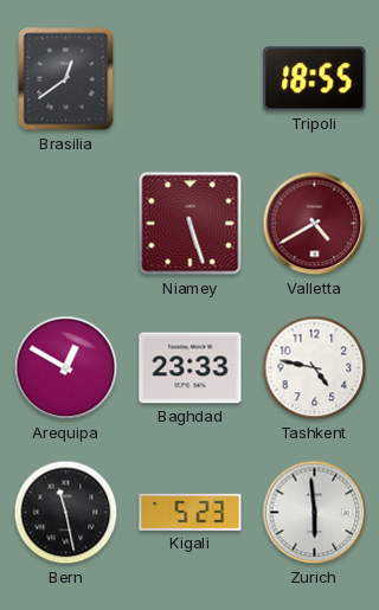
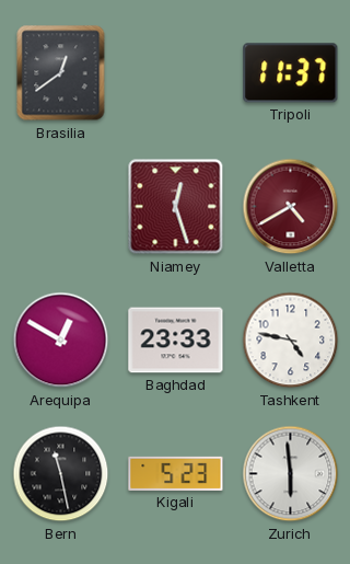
Tripoli: 18:55 -> 11:37 (291, 73)
Niamey: 5:27 -> 12:27 (176, 207)
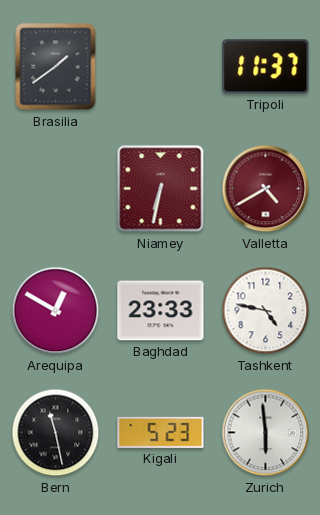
Brasilia: 12:39 -> 1:39 (56, 67)
Niamey: 12:27 -> 6:32 (161, 189)
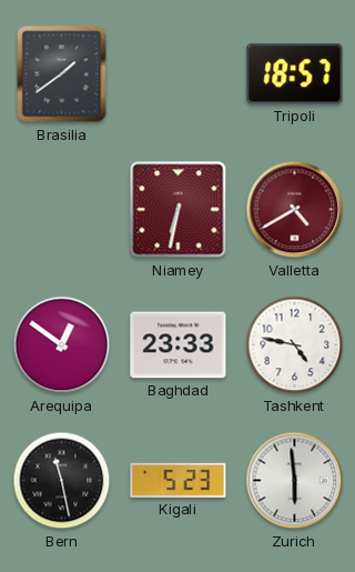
Tripoli: 11:37 -> 18:57 (295, 74)
Arequipa: 12:50 -> 12:51 (62, 345)
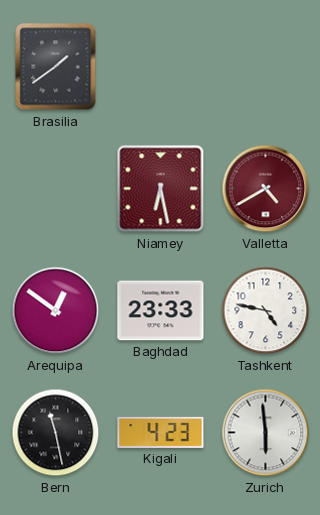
Tripoli: 18:57 -> none (295, 74)
Niamey: 6:32 -> 6:28 (161, 189)
Kigali: 5:23 -> 4:23 (161, 432)
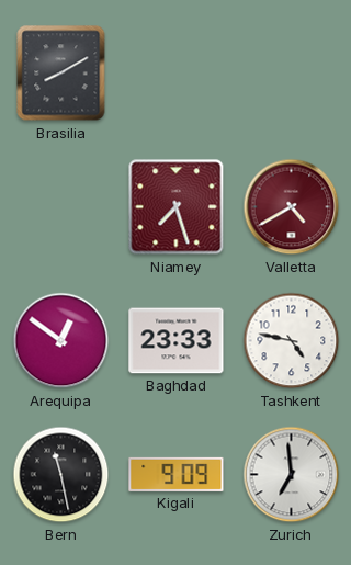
Brasilia: 1:39 -> 8:10 (61, 74)
Niamey: 6:28 -> 7:27 (177, 207)
Kigali: 4:23 -> 9:09 (177, 474)
Zurich: 5:59 -> 6:59 (292, 475)
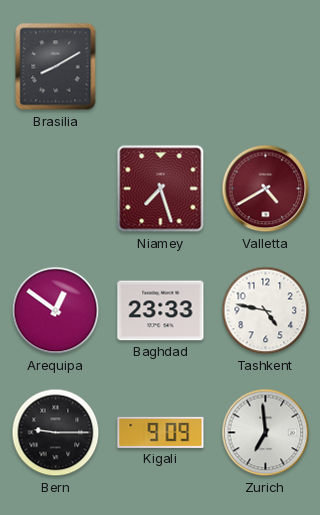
Bern: 11:28 -> 9:15 (56, 433)
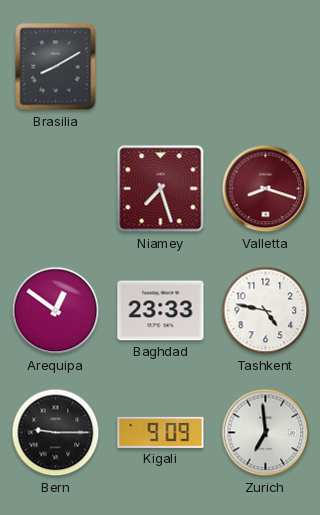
Valletta: 4:40 -> 8:18 (266, 189)
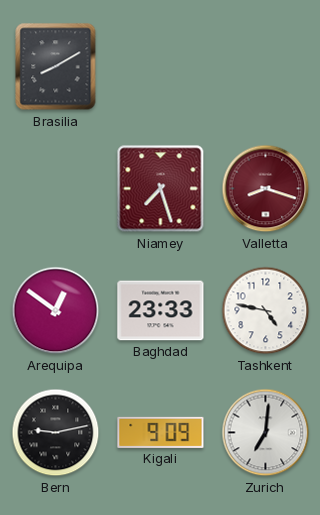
Bern: 9:15 -> 9:13 (56, 433)
Zurich: 6:59 -> 7:01 (266, 433)
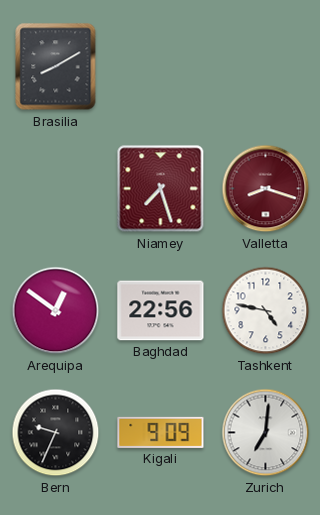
Baghdad: 23:33 -> 22:56 (161, 311)
Bern: 9:13 -> 9:34 (56, 433)
